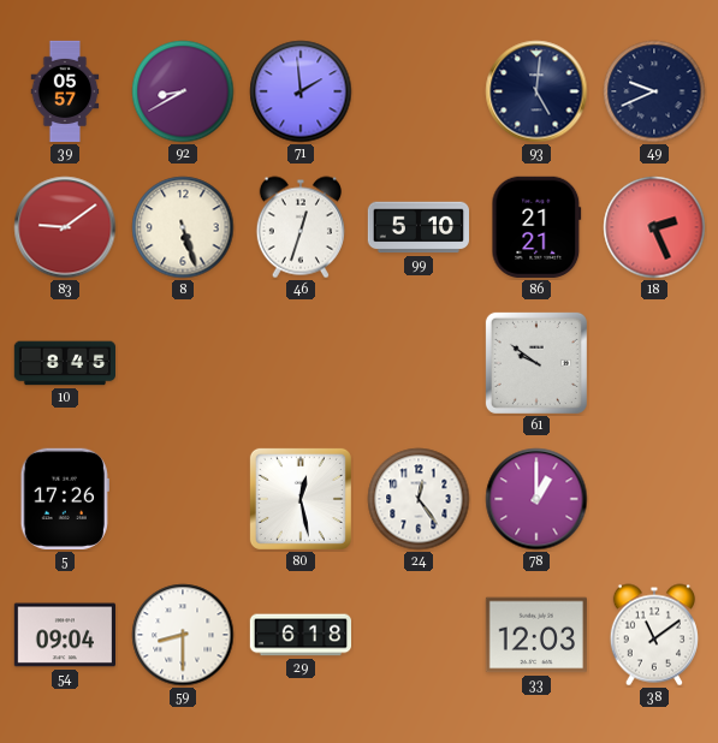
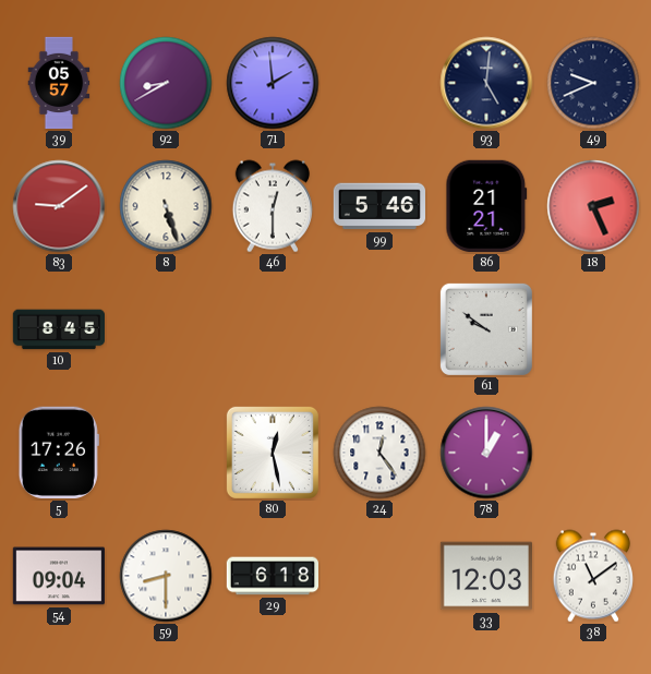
46: 12:33 -> 12:30 (273, 206)
99: 5:10 -> 5:46 (378, 206)
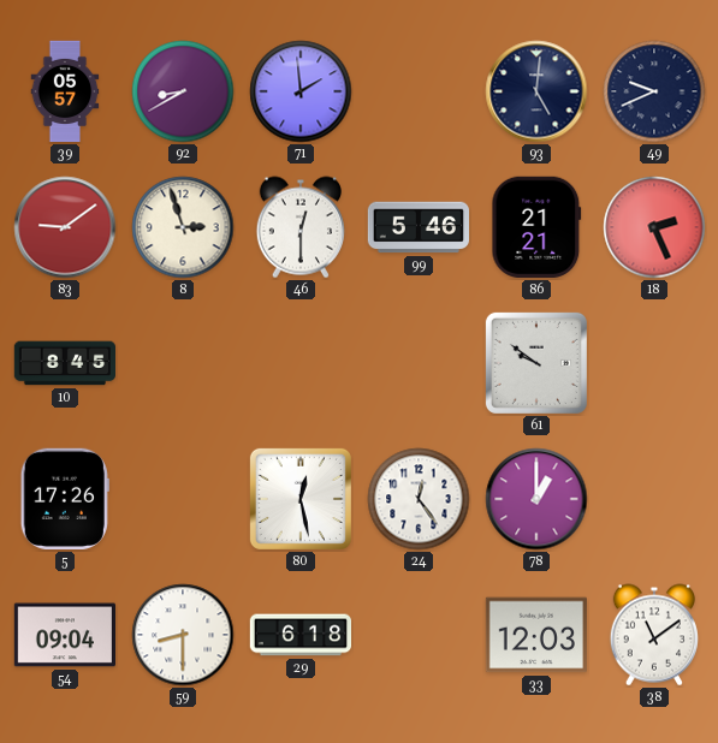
8: 5:27 -> 2:57 (183, 227)
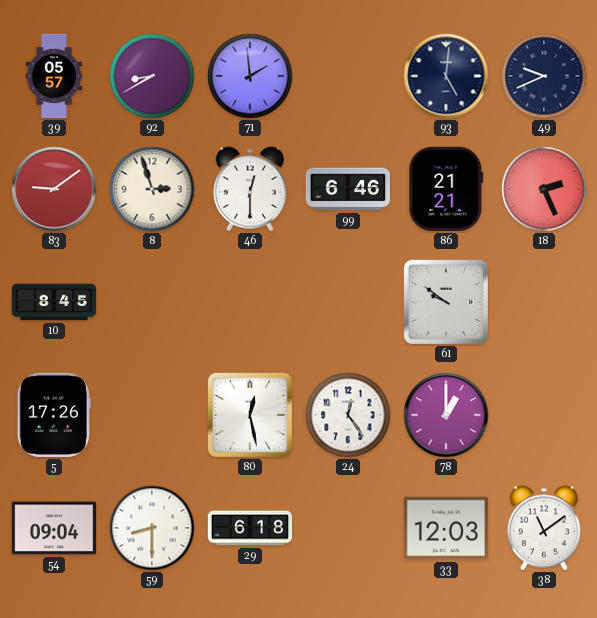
99: 5:46 -> 6:46 (347, 189)
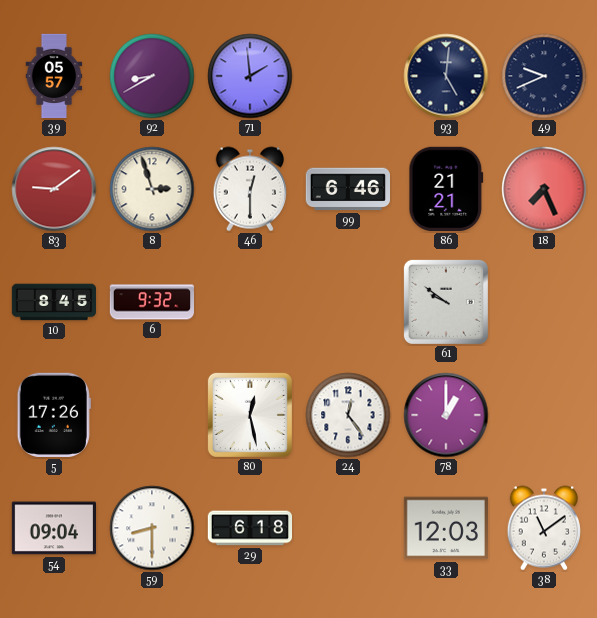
18: 2:26 -> 7:26 (544, 189)
6: none -> 9:32 (151, 302)
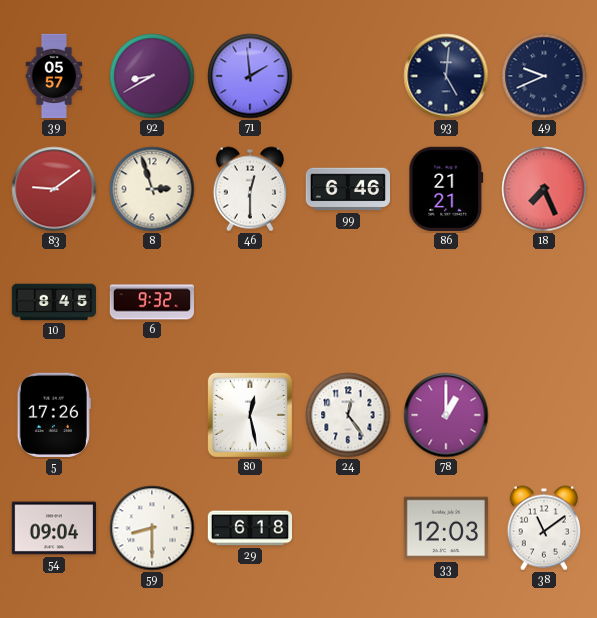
61: 9:51 -> none (446, 302)
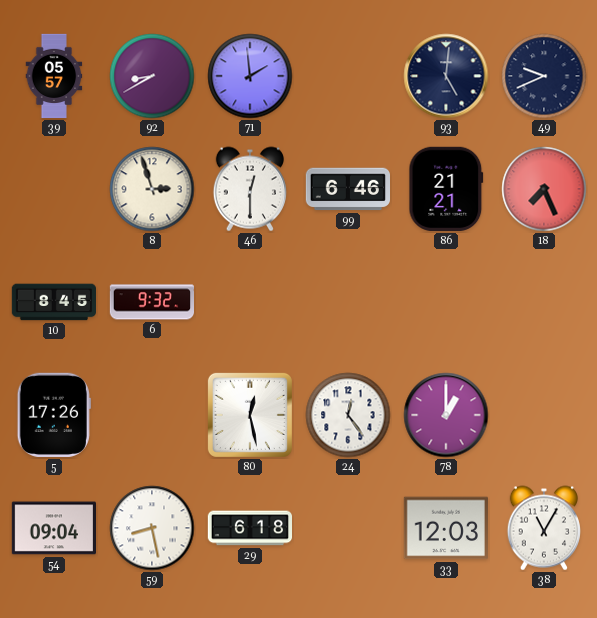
83: 9:09 -> none (54, 189)
59: 8:30 -> 8:28 (152, 528)
38: 11:09 -> 11:05 (544, 528)
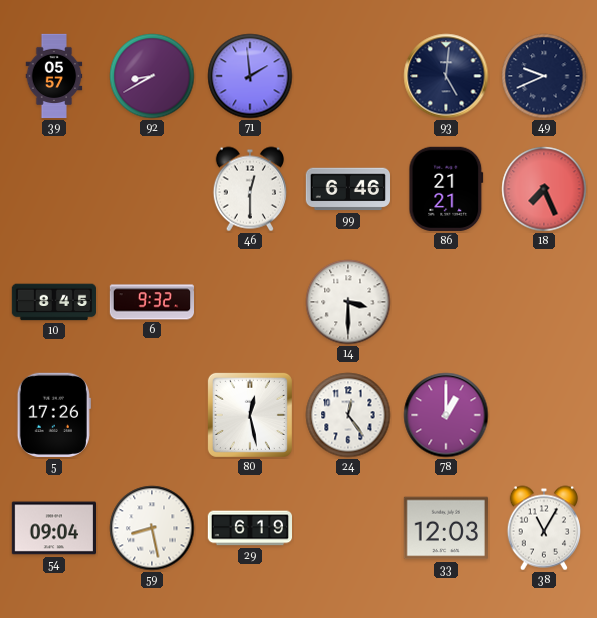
8: 2:57 -> none (152, 189)
14: none -> 3:30 (348, 302)
29: 6:18 -> 6:19 (249, 528)
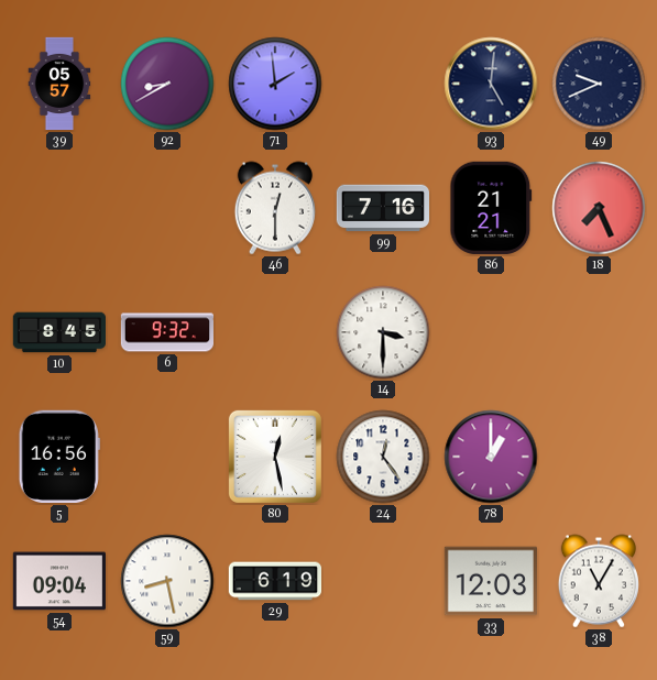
99: 6:46 -> 7:16 (382, 208)
5: 17:26 -> 16:56 (59, 457)
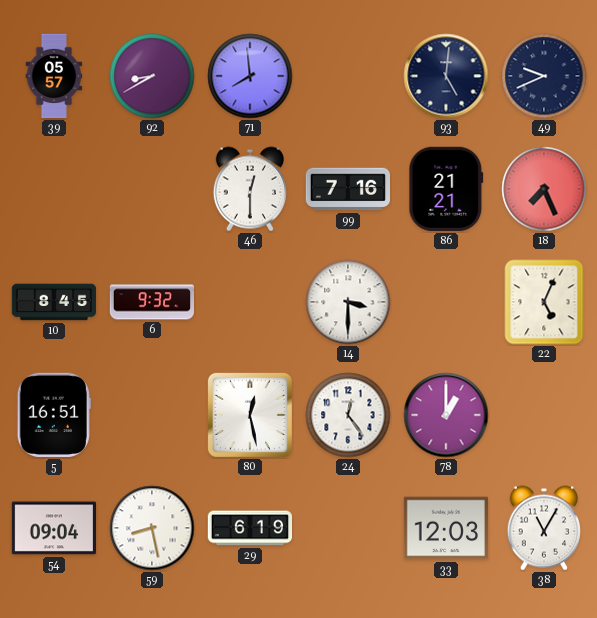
71: 1:59 -> 7:59 (250, 76)
22: none -> 5:04 (544, 302)
5: 16:56 -> 16:51 (54, 415)
